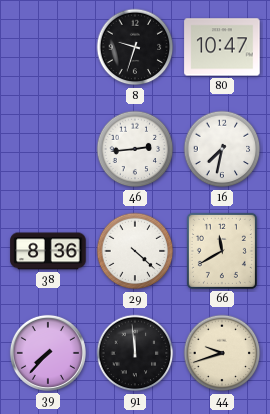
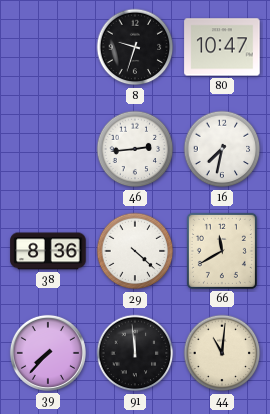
44: 9:42 -> 11:01 (222, 353)
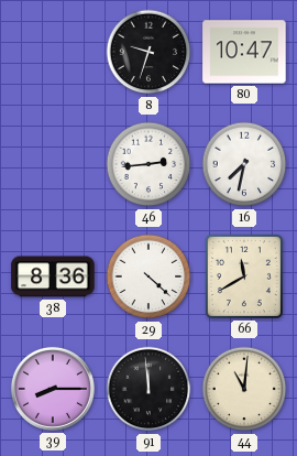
39: 7:37 -> 8:15 (53, 389)
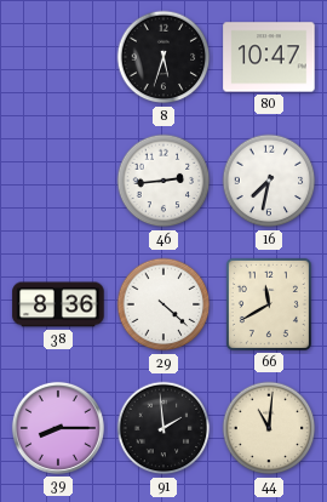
8: 9:33 -> 5:33 (163, 57)
91: 11:59 -> 1:59 (163, 428)
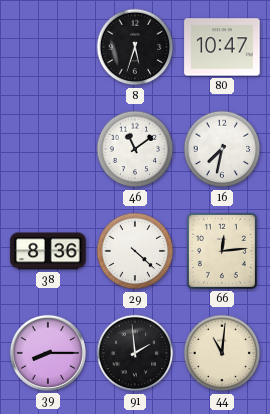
46: 2:44 -> 11:09 (135, 149)
66: 11:40 -> 12:14 (222, 251)
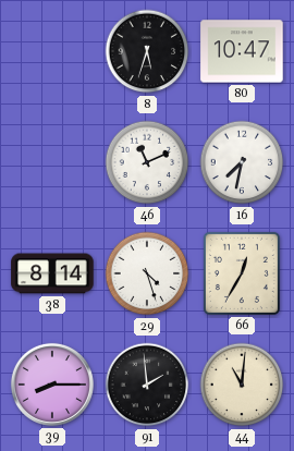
46: 11:09 -> 11:11 (147, 162)
38: 8:36 -> 8:14 (52, 273)
29: 4:22 -> 4:27 (147, 273)
66: 12:14 -> 12:35 (242, 273)
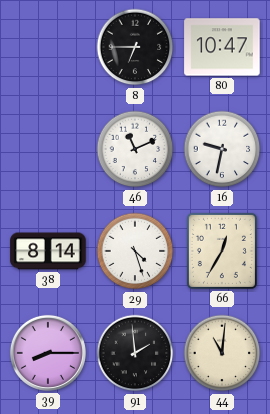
8: 5:33 -> 6:45 (135, 47)
16: 7:32 -> 9:32 (222, 149)
